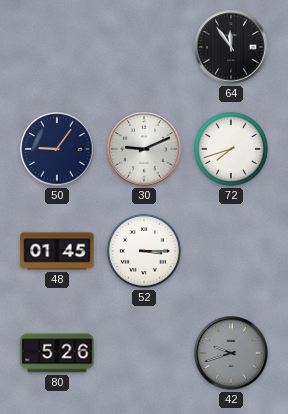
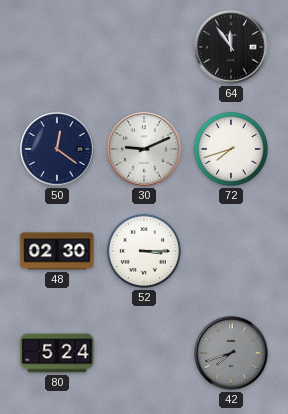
50: 9:06 -> 12:21 (57, 149)
48: 01:45 -> 02:30 (57, 251)
80: 5:26 -> 5:24 (57, 353)
42: 9:42 -> 7:42 (231, 353)
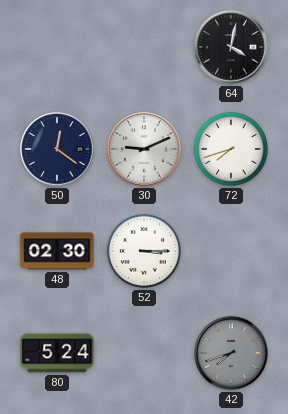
64: 11:54 -> 4:02 (231, 47)
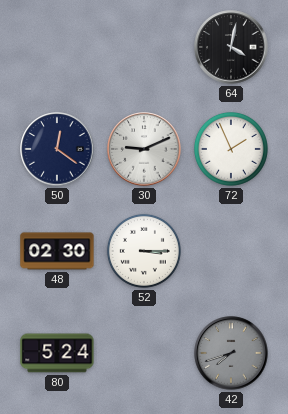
72: 7:42 -> 1:56 (231, 149)
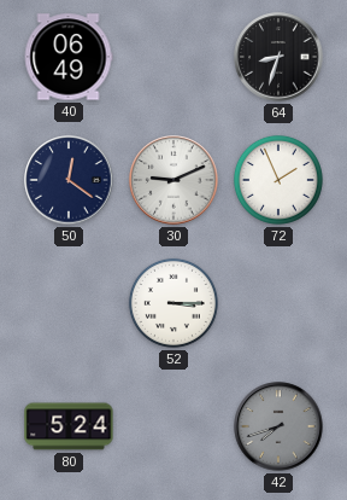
40: none -> 06:49 (69, 57)
64: 4:02 -> 8:33 (278, 57)
48: 02:30 -> none (57, 251)
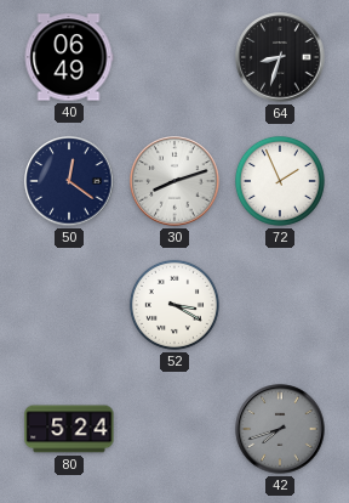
30: 9:11 -> 8:12 (174, 181)
52: 3:15 -> 3:20 (174, 305)
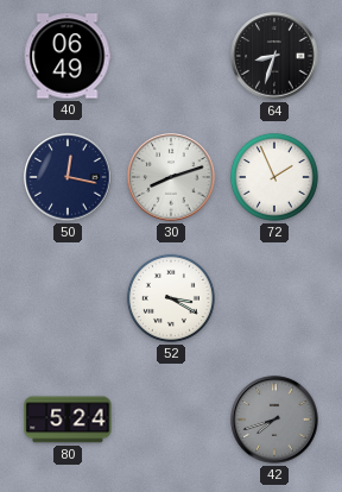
50: 12:21 -> 12:17 (68, 177)
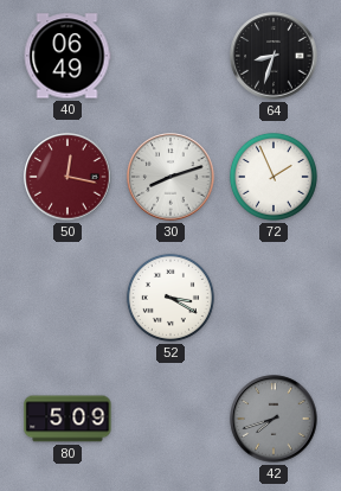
50 dial: navy -> burgundy (67, 177)
80: 5:24 -> 5:09 (67, 419)
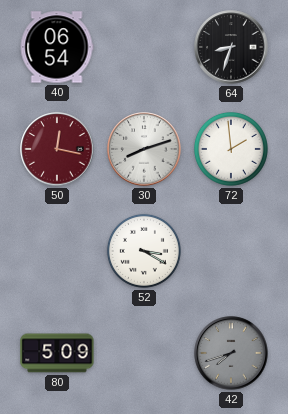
40: 06:49 -> 06:54 (57, 47)
72: 1:56 -> 1:59 (231, 149)
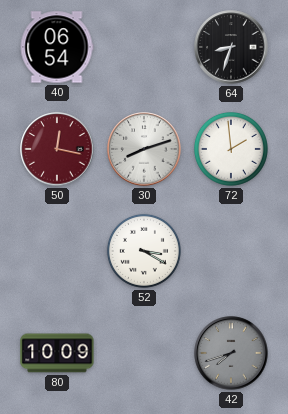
80: 5:09 -> 10:09 (57, 353)
